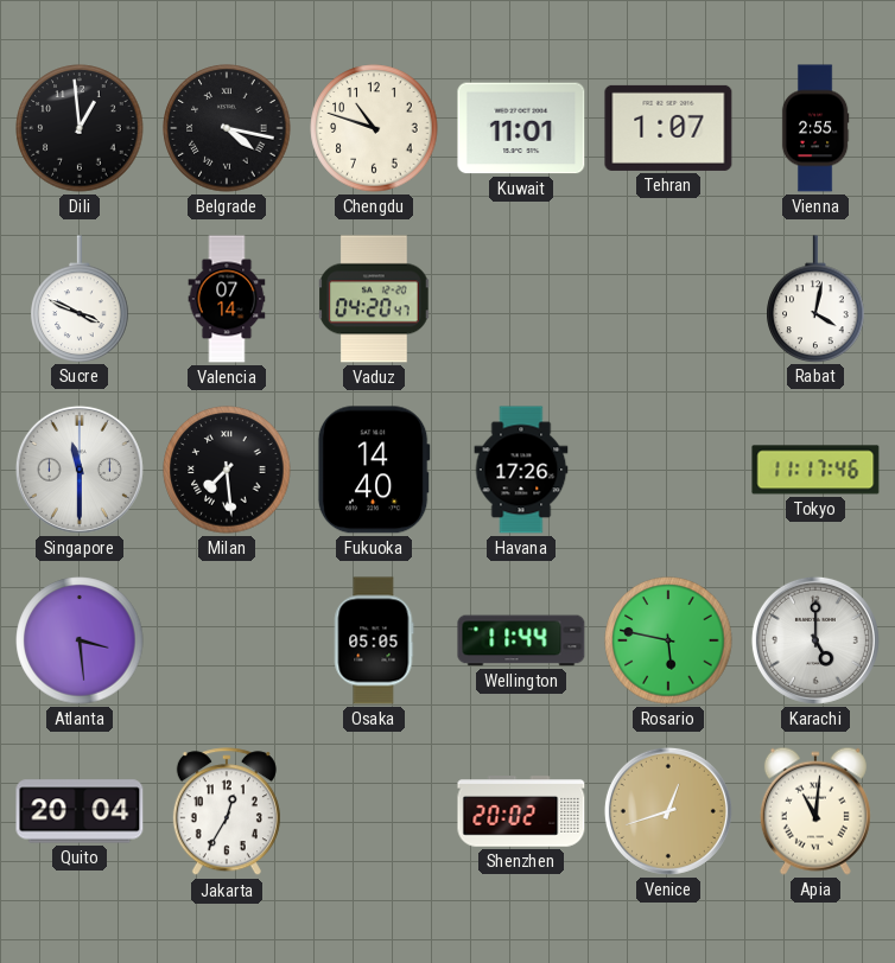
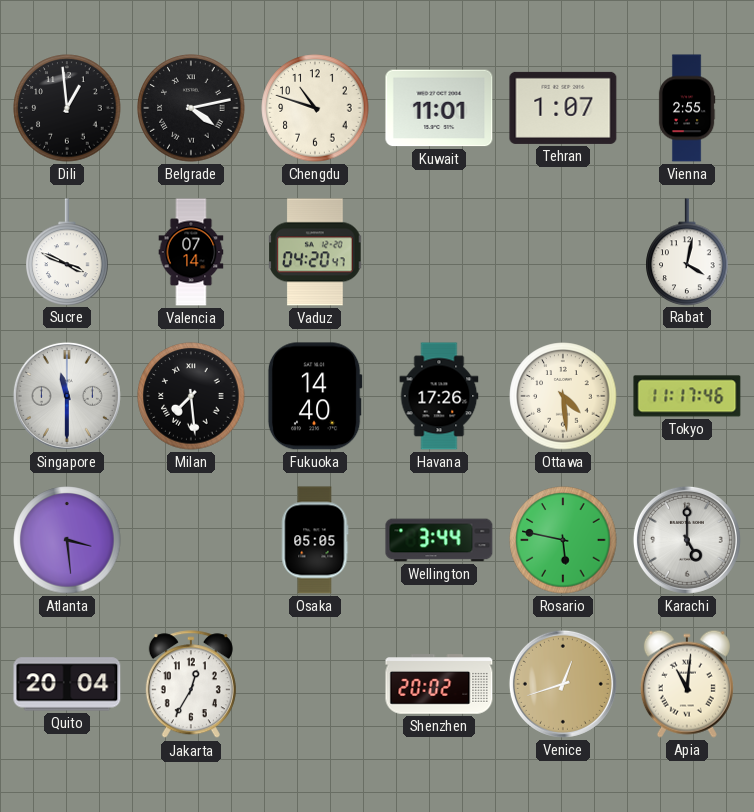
Belgrade: 4:17 -> 4:13 (191, 108)
Ottawa: none -> 4:29 (563, 396)
Wellington: 11:44 -> 3:44 (439, 540)
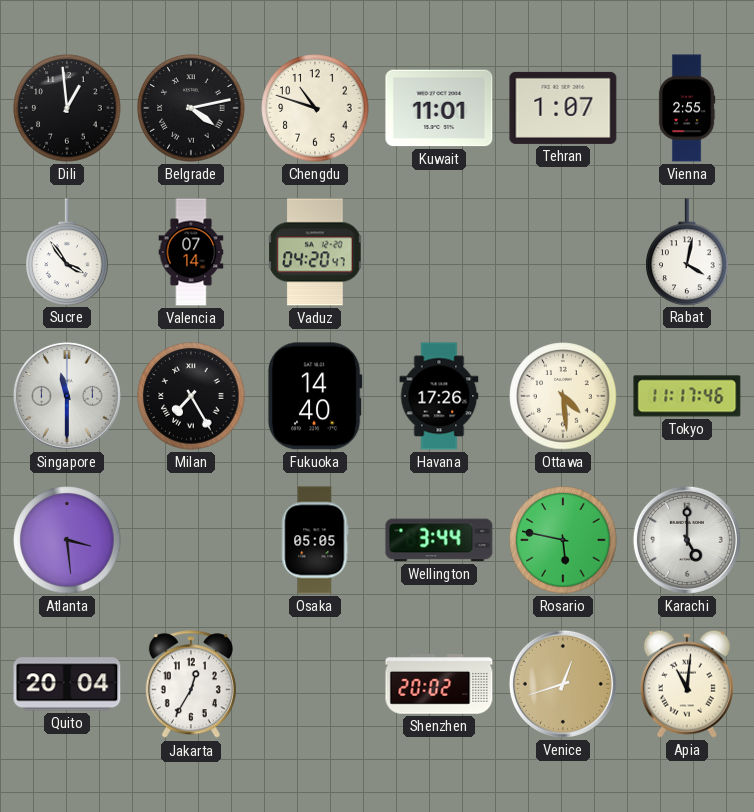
Sucre: 3:49 -> 3:54 (67, 252)
Milan: 7:29 -> 7:25 (191, 396)
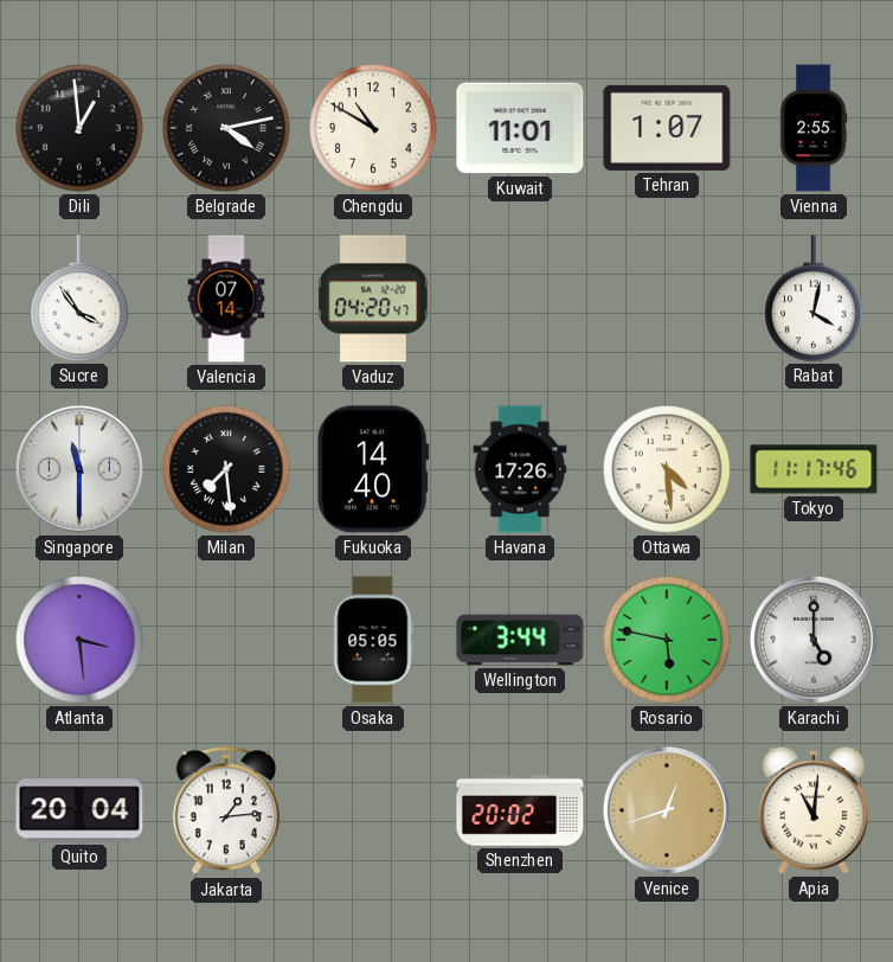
Chengdu: 10:48 -> 10:50 (373, 128)
Milan: 7:25 -> 7:29 (226, 469)
Jakarta: 12:35 -> 1:14 (226, 812)
